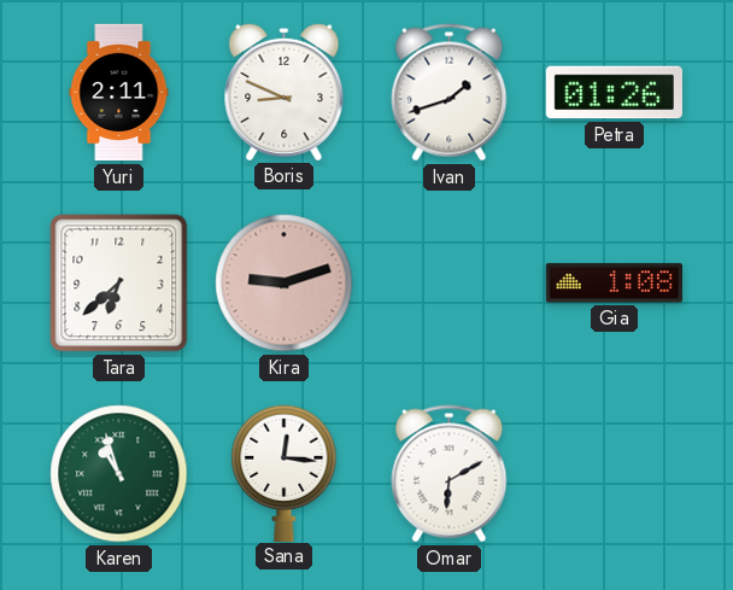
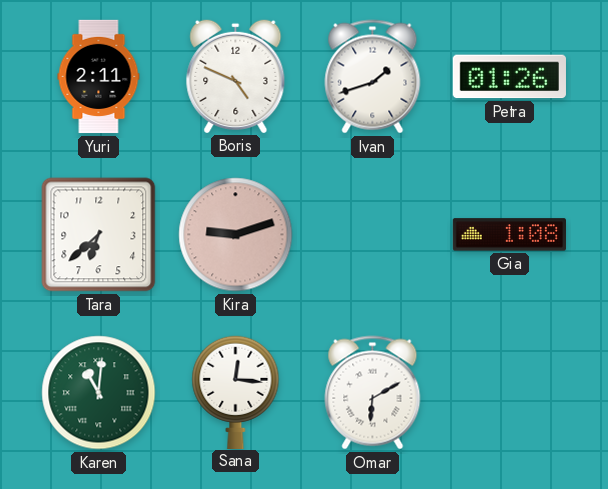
Boris: 8:49 -> 4:49 (236, 76)
Karen: 10:57 -> 11:01 (99, 393)
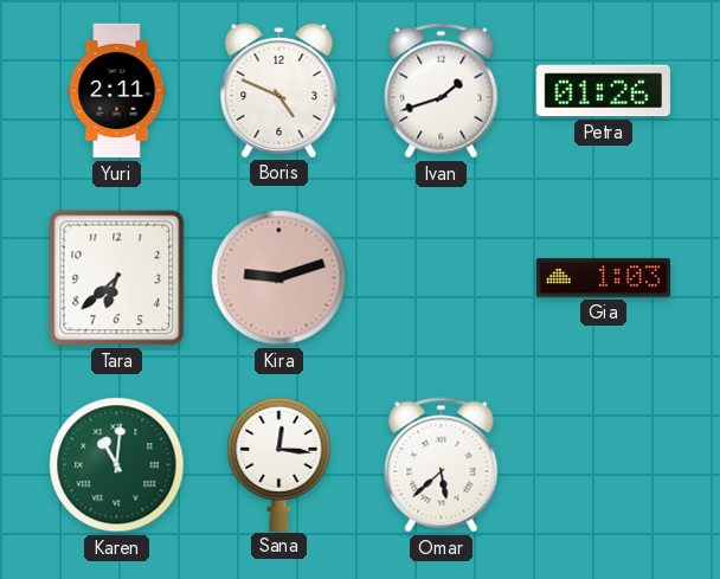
Gia: 1:08 -> 1:03 (603, 278)
Omar: 6:10 -> 5:38 (442, 465)
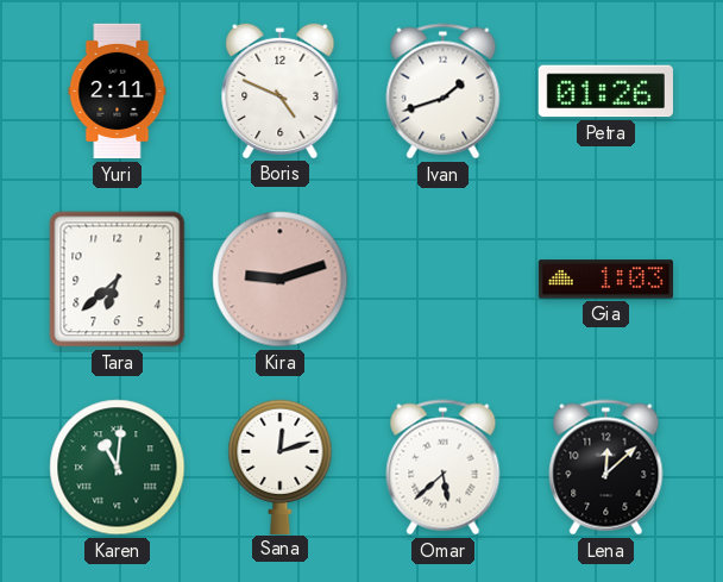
Sana: 12:16 -> 12:12 (281, 467)
Lena: none -> 12:08 (606, 468)
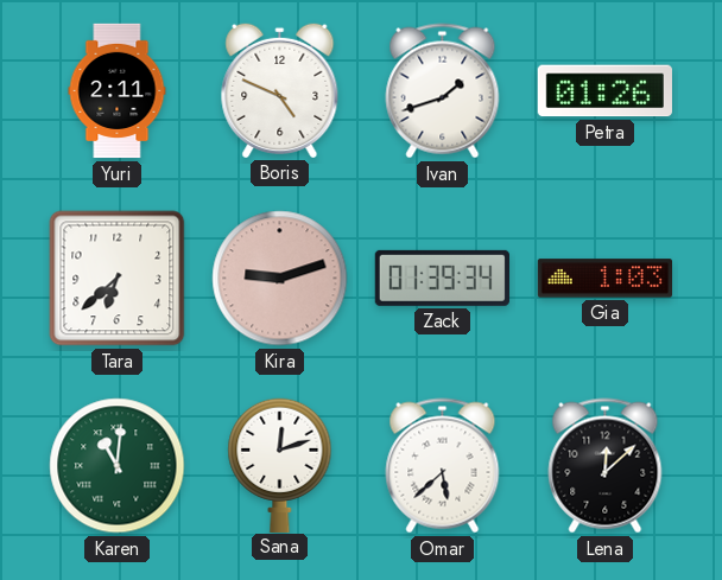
Zack: none -> 01:39 (442, 278)
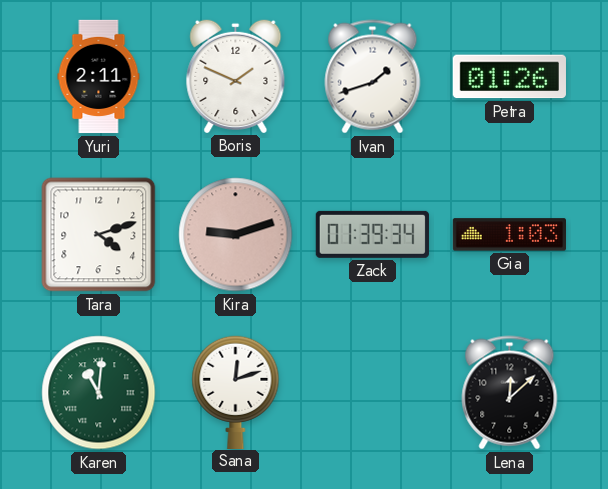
Boris: 4:49 -> 1:49 (236, 76)
Tara: 6:38 -> 4:12 (99, 235)
Omar: 5:38 -> none (443, 466)
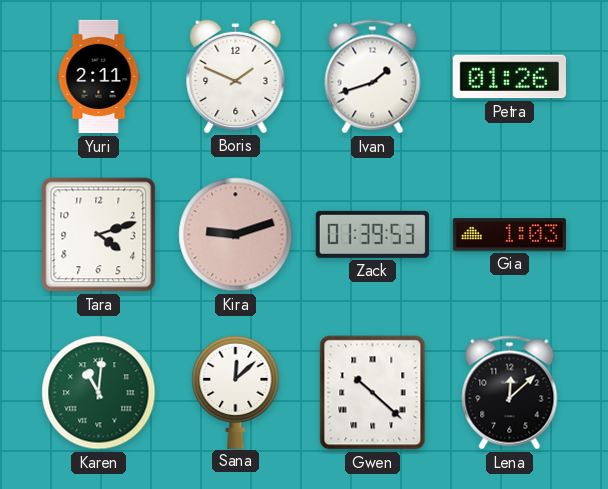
Zack: 01:39:34 -> 01:39:53 (372, 234)
Sana: 12:12 -> 12:08 (236, 392)
Gwen: none -> 10:22 (373, 393)
